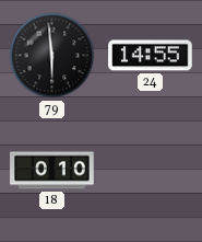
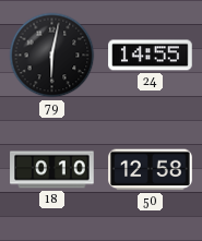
79: 5:59 -> 6:02 (52, 56)
50: none -> 12:58 (151, 170)
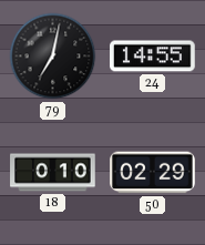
79: 6:02 -> 7:02 (53, 57)
50: 12:58 -> 02:29 (153, 173)
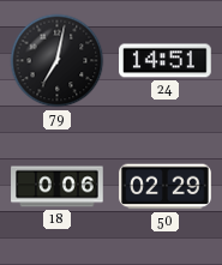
24: 14:55 -> 14:51 (166, 61)
18: 0:10 -> 0:06 (58, 187)
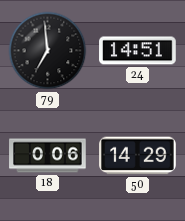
79: 7:02 -> 6:59 (48, 51)
50: 02:29 -> 14:29 (138, 156)
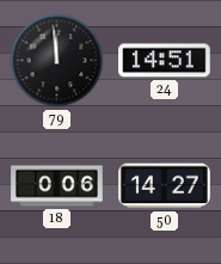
79: 6:59 -> 11:59 (57, 61)
50: 14:29 -> 14:27 (165, 186)
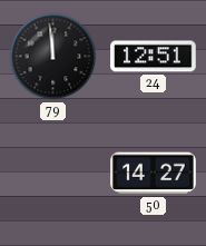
24: 14:51 -> 12:51 (154, 57)
18: 0:06 -> none (57, 186)
